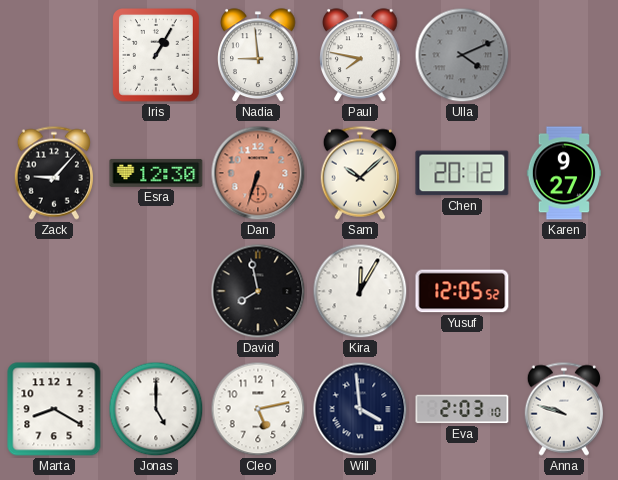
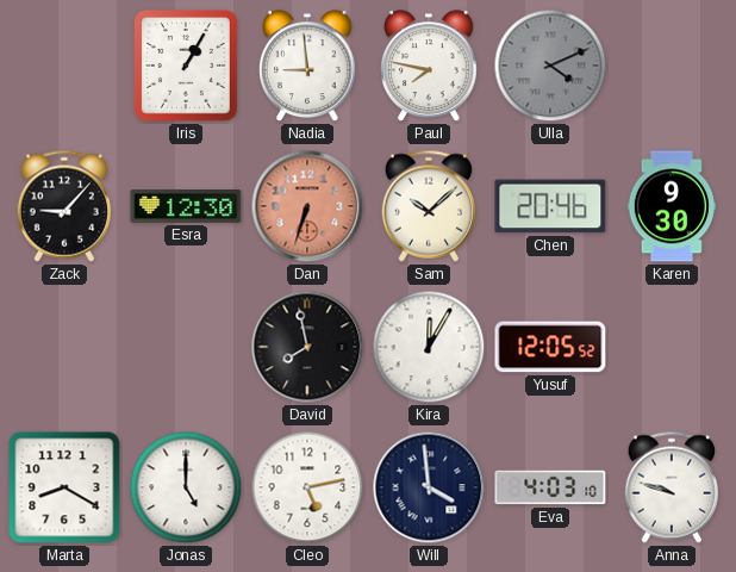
Chen: 20:12 -> 20:46 (550, 206)
Karen: 9:27 -> 9:30 (670, 206)
Eva: 2:03 -> 4:03 (550, 487)
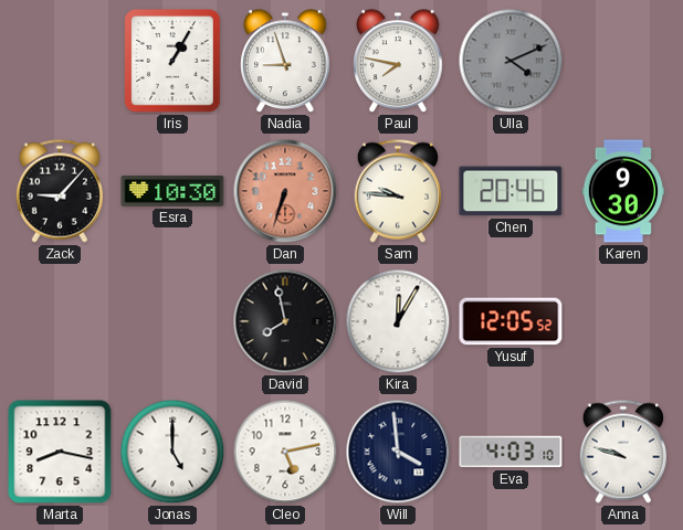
Nadia: 8:59 -> 8:57 (285, 62)
Esra: 12:30 -> 10:30 (172, 191)
Sam: 10:08 -> 9:46 (398, 191)
Marta: 8:20 -> 8:17 (60, 452)
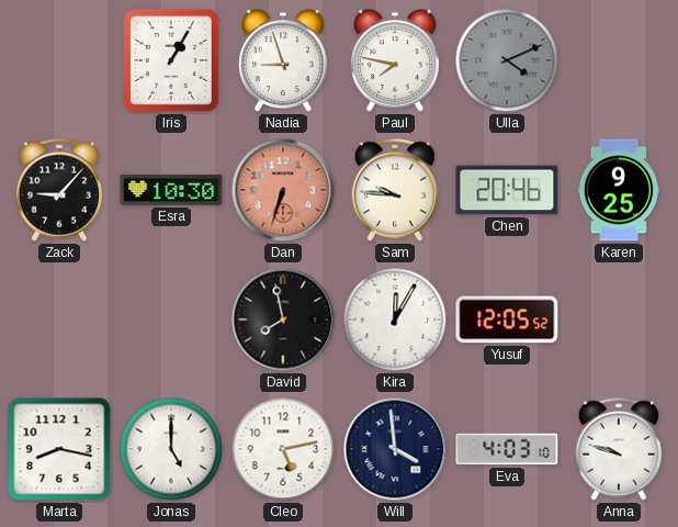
Karen: 9:30 -> 9:25 (618, 190)
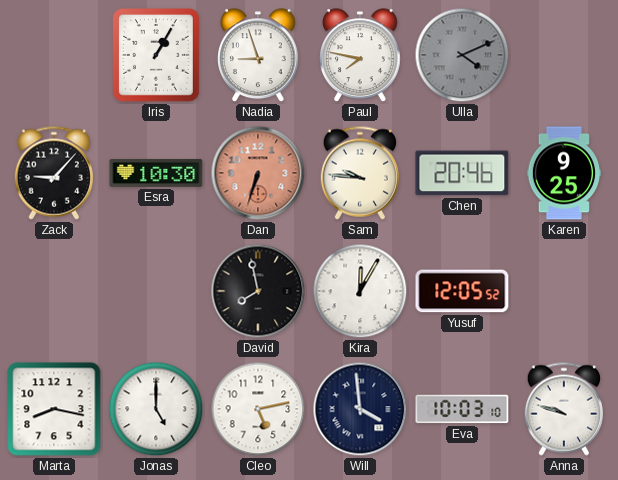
Eva: 4:03 -> 10:03 (462, 409)
